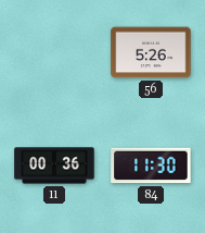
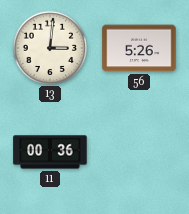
13: none -> 3:01 (49, 47)
84: 11:30 -> none (151, 165)
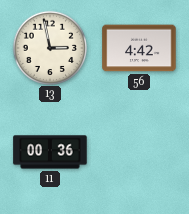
13: 3:01 -> 2:58 (49, 47)
56: 5:26 -> 4:42 (139, 48)
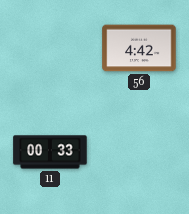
13: 2:58 -> none (49, 47)
11: 00:36 -> 00:33 (50, 152)
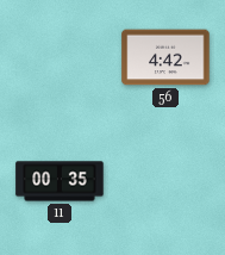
11: 00:33 -> 00:35 (60, 181)
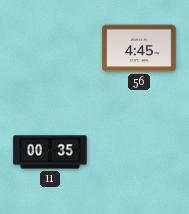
56: 4:42 -> 4:45 (139, 48)
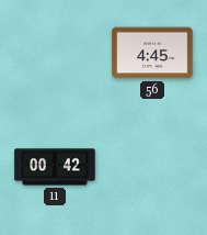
11: 00:35 -> 00:42 (55, 167)
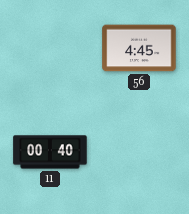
11: 00:42 -> 00:40 (50, 152)
